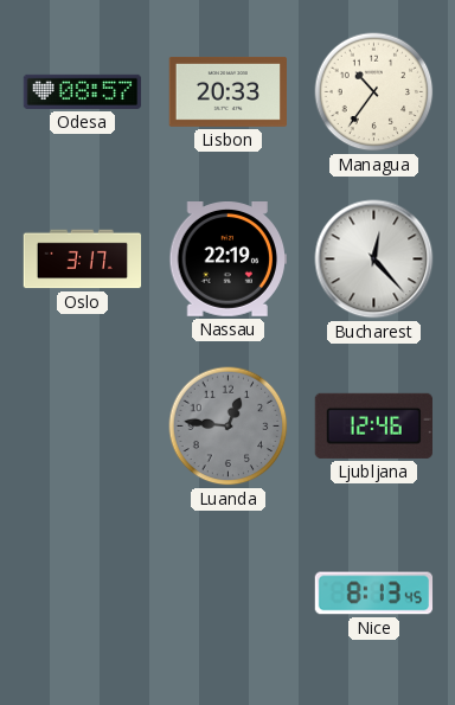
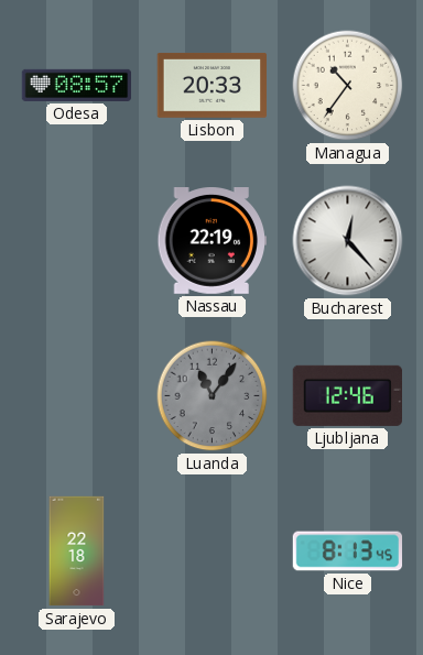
Oslo: 3:17 -> none (83, 259)
Luanda: 12:46 -> 11:06 (213, 396)
Sarajevo: none -> 22:18 (77, 552)
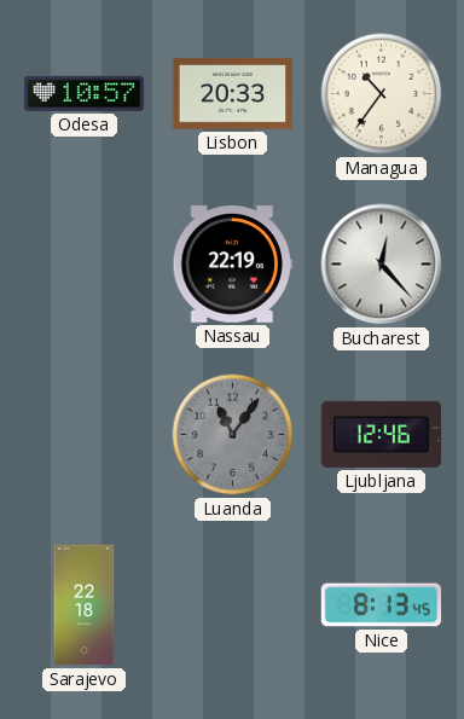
Odesa: 08:57 -> 10:57 (85, 93)
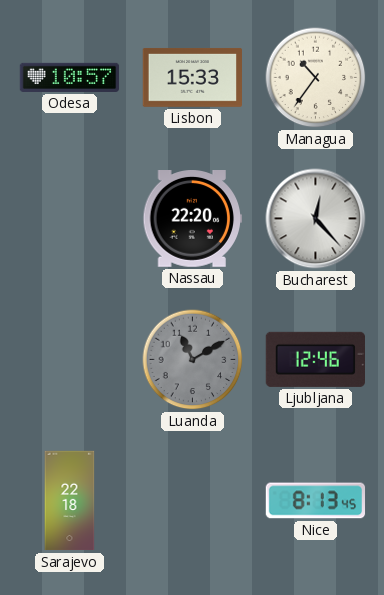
Lisbon: 20:33 -> 15:33 (193, 77)
Nassau: 22:19 -> 22:20 (193, 219)
Luanda: 11:06 -> 11:10 (193, 360)
